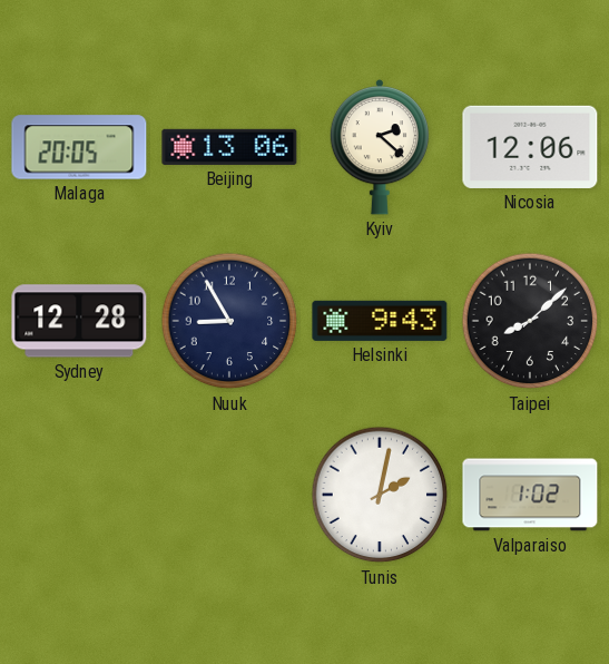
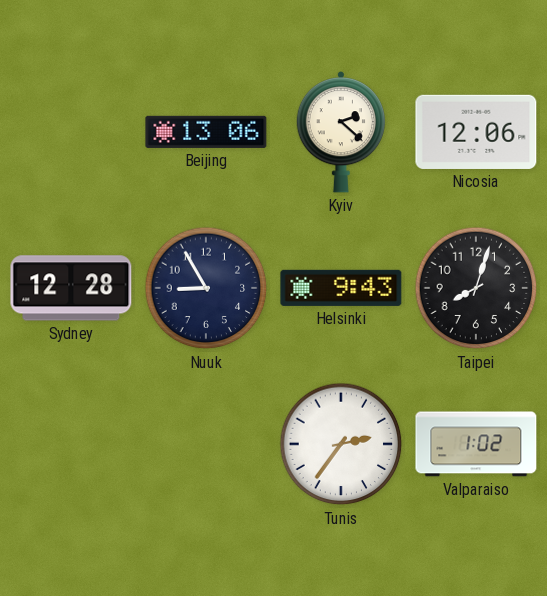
Malaga: 20:05 -> none (79, 147)
Taipei: 8:08 -> 8:03 (476, 288)
Tunis: 2:02 -> 2:36 (341, 444)
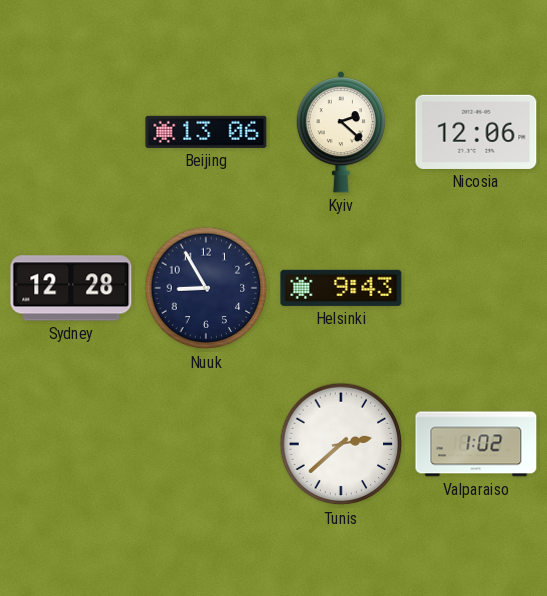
Taipei: 8:03 -> none (476, 288)
Tunis: 2:36 -> 2:38 (341, 444)
